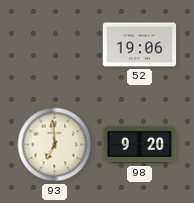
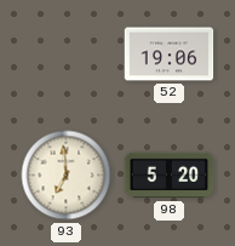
98: 9:20 -> 5:20 (170, 176)
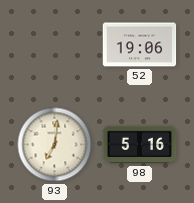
93: 6:59 -> 7:01 (55, 145)
98: 5:20 -> 5:16 (140, 145)
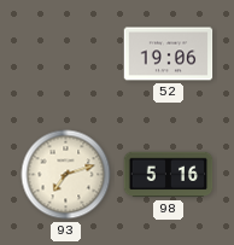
93: 7:01 -> 7:12 (66, 175)
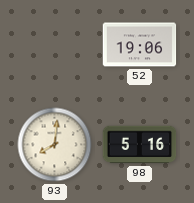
93: 7:12 -> 8:01 (55, 145)
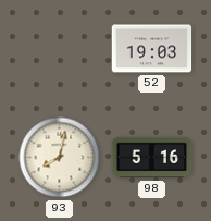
52: 19:06 -> 19:03 (152, 49)
93: 8:01 -> 8:02 (60, 158)
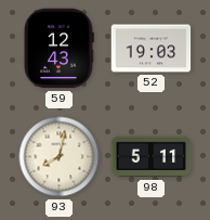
59: none -> 12:43 (60, 49)
98: 5:16 -> 5:11 (152, 157)
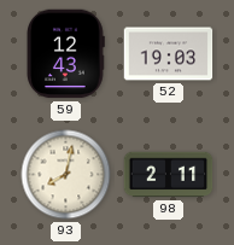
98: 5:11 -> 2:11 (169, 175)
